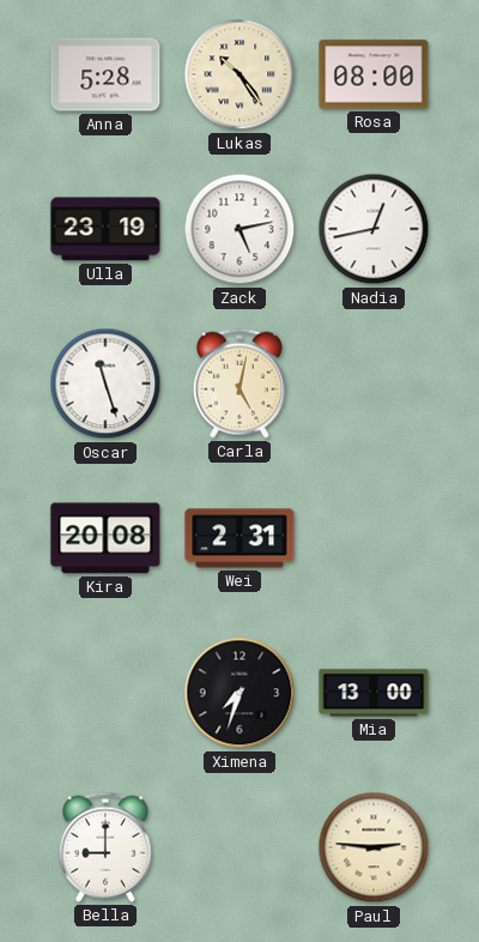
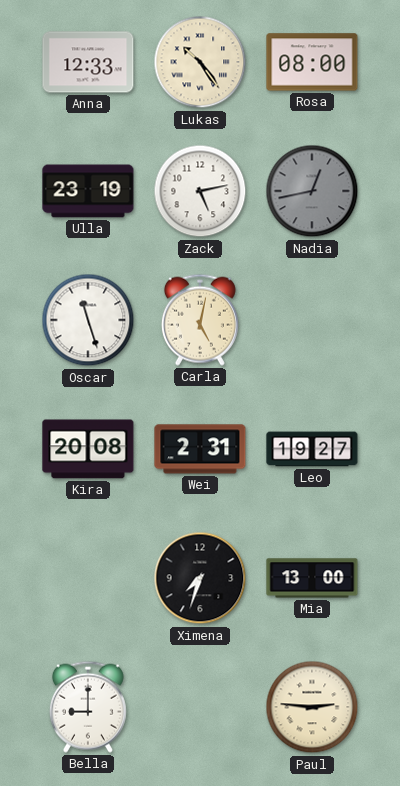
Anna: 5:28 -> 12:33 (88, 62)
Nadia dial: white -> grey (312, 191)
Leo: none -> 19:27 (312, 449)
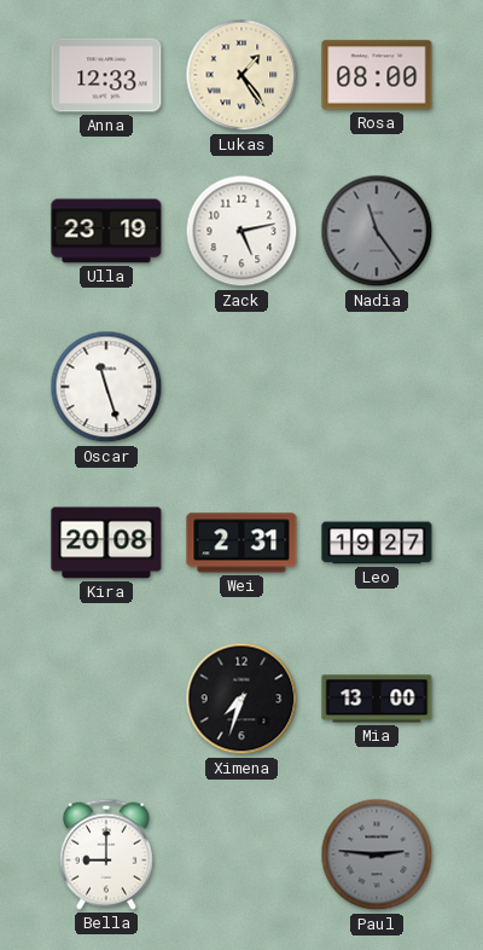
Lukas: 10:24 -> 1:24 (241, 75)
Nadia: 12:43 -> 11:24 (377, 231)
Carla: 5:02 -> none (200, 320)
Paul dial: cream -> grey (377, 855)
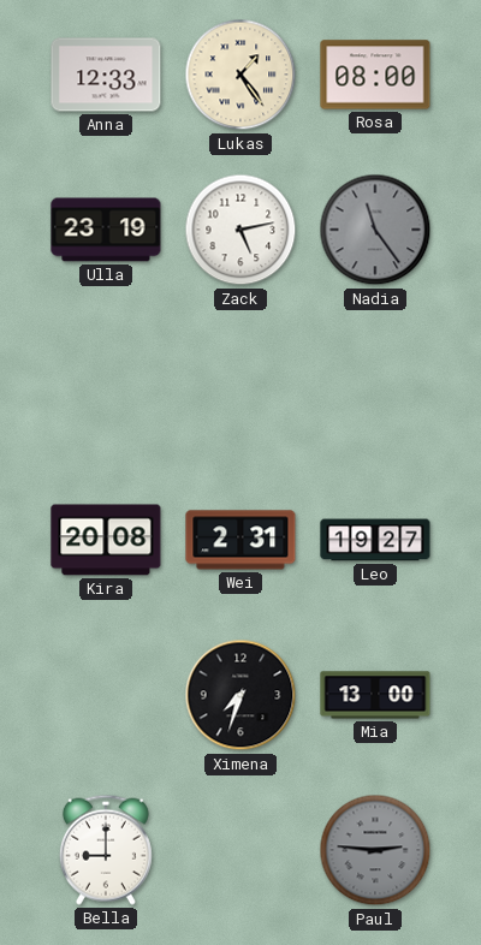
Oscar: 11:27 -> none (106, 387)
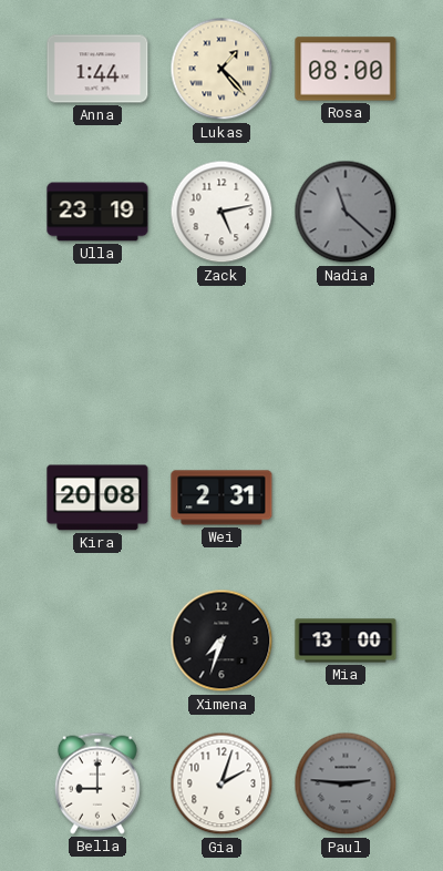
Anna: 12:33 -> 1:44 (97, 69)
Lukas: 1:24 -> 1:23 (221, 69)
Nadia: 11:24 -> 11:22 (346, 212)
Leo: 19:27 -> none (375, 540)
Gia: none -> 2:03 (221, 783)
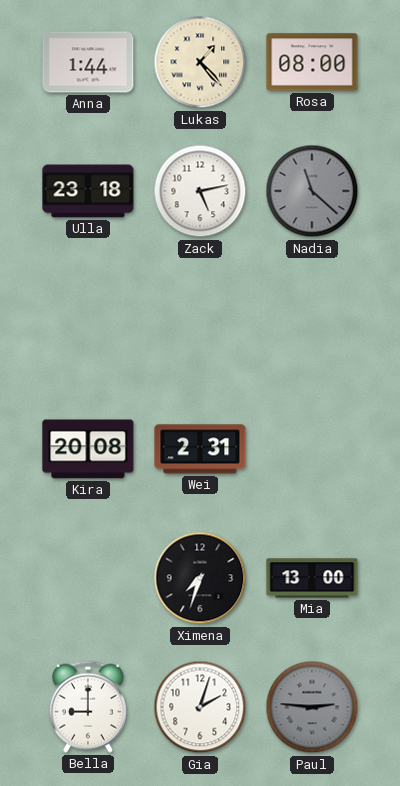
Ulla: 23:19 -> 23:18 (88, 191)
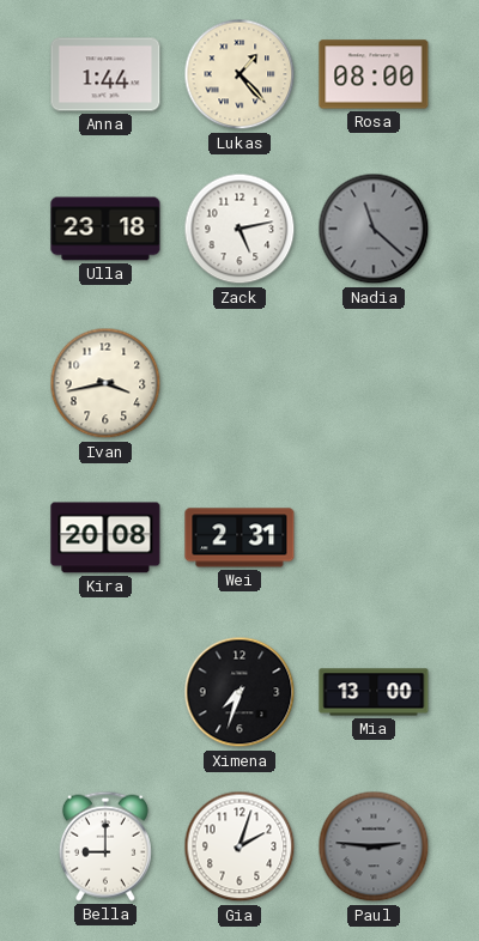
Ivan: none -> 3:43 (105, 383)
